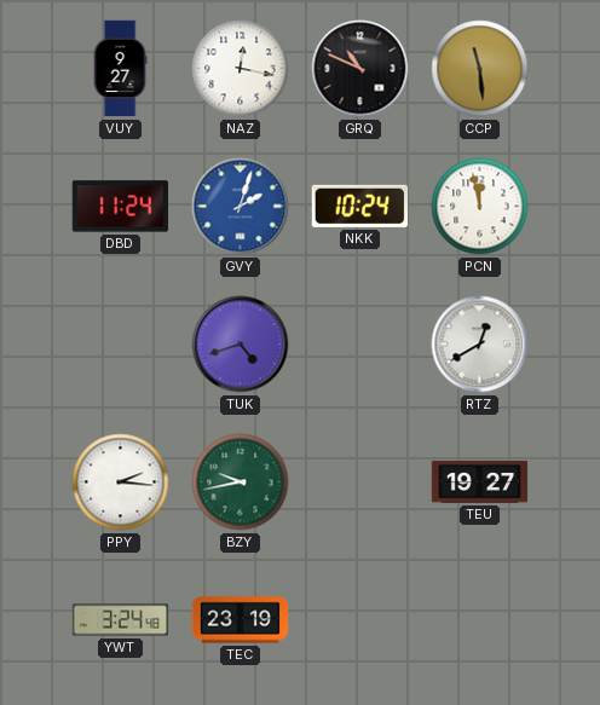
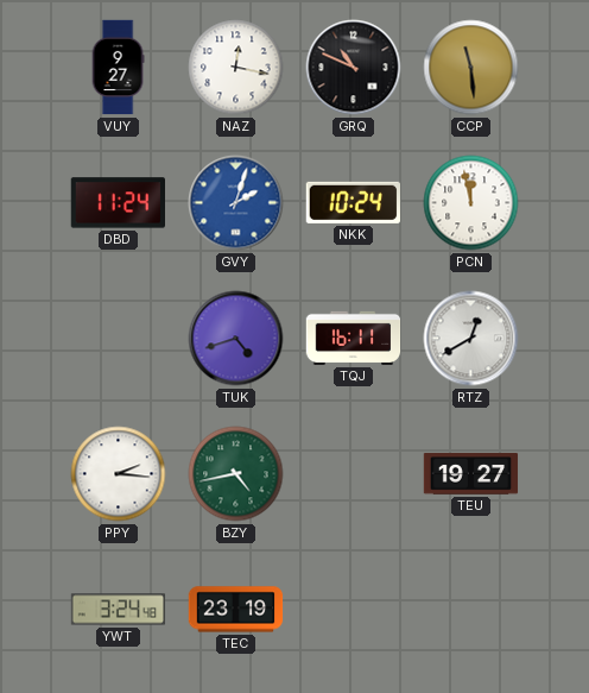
TQJ: none -> 16:11 (354, 338)
BZY: 9:43 -> 4:43 (236, 474)
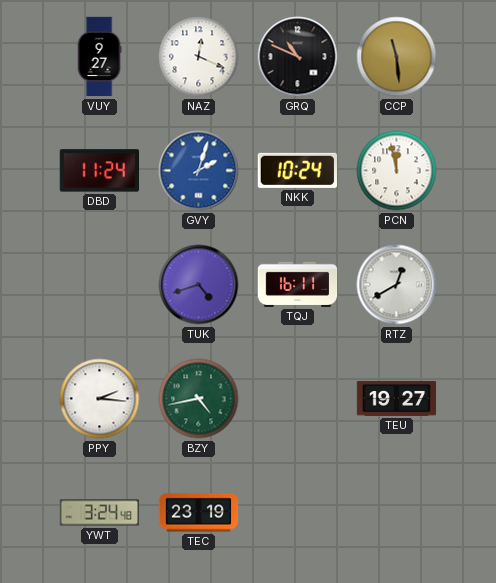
NAZ: 12:17 -> 12:19 (199, 57)
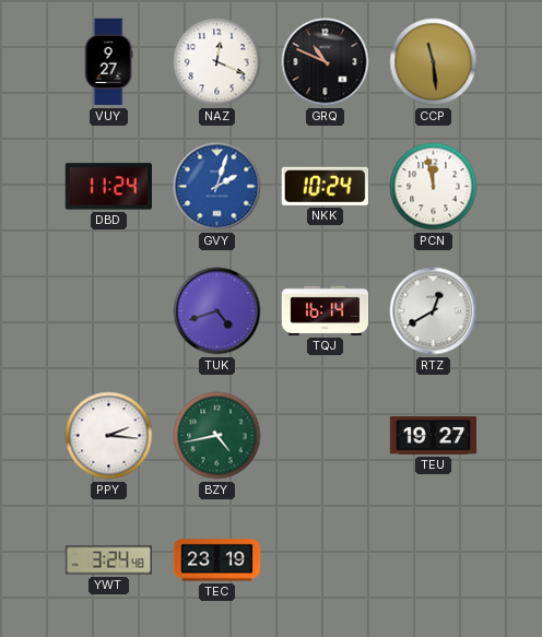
TQJ: 16:11 -> 16:14 (326, 310)
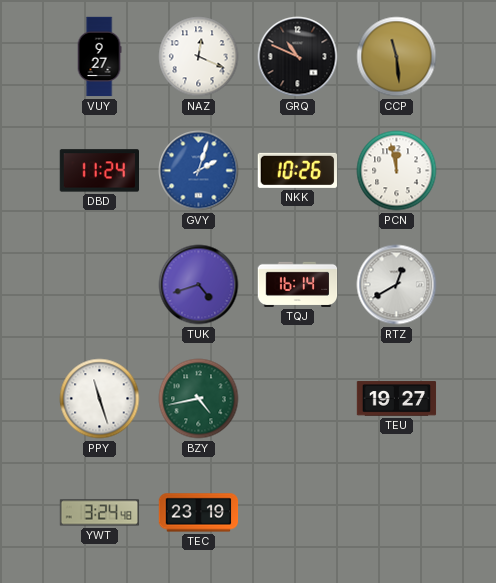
NKK: 10:24 -> 10:26 (297, 170)
PPY: 2:16 -> 11:27 (100, 399)
